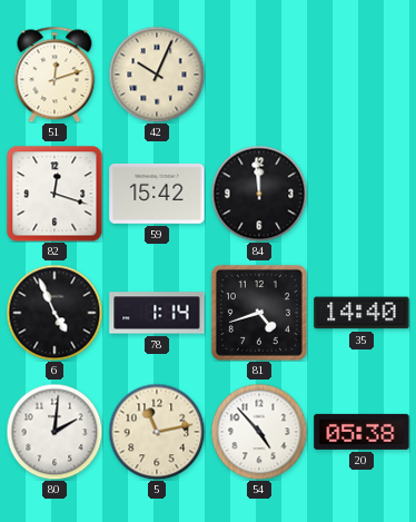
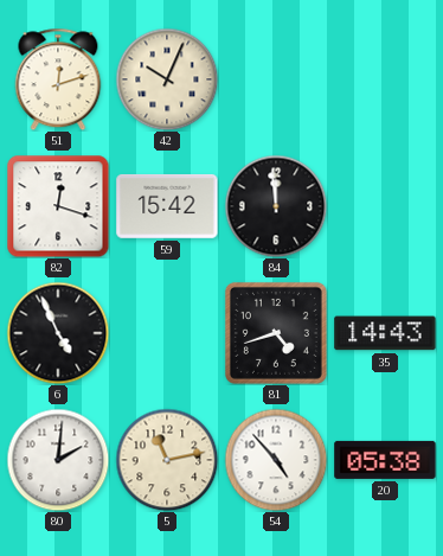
78: 1:14 -> none (157, 313)
35: 14:40 -> 14:43 (385, 333)
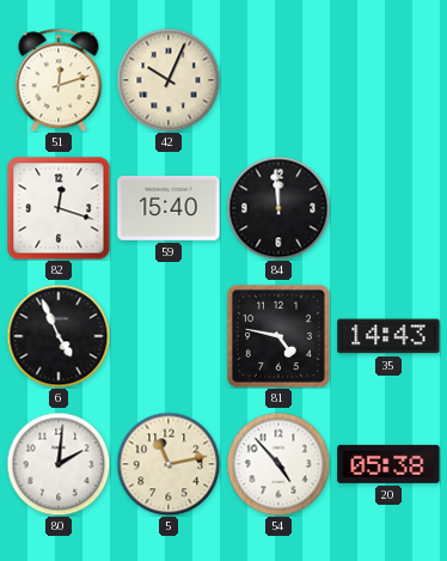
59: 15:42 -> 15:40 (169, 208)
81: 4:42 -> 4:47 (278, 336)
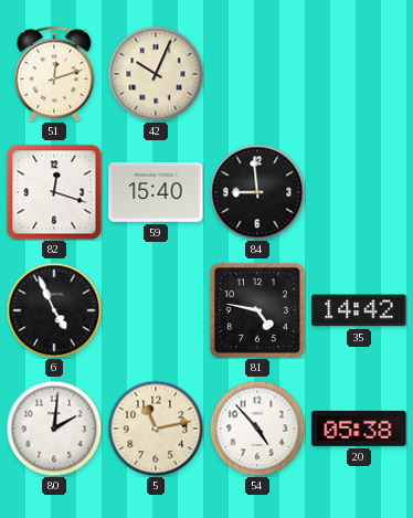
84: 11:59 -> 8:59 (257, 192)
35: 14:43 -> 14:42 (359, 310)
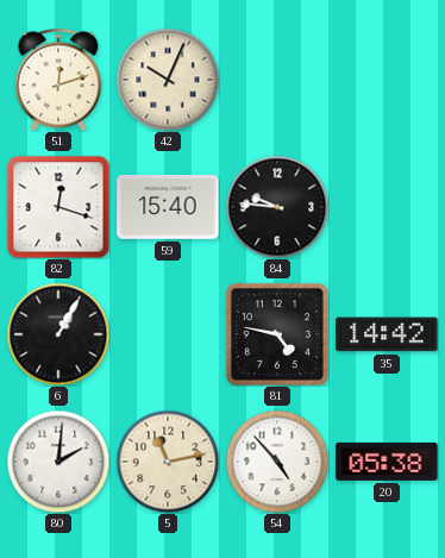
84: 8:59 -> 9:46 (277, 207)
6: 4:56 -> 1:05 (58, 334)
